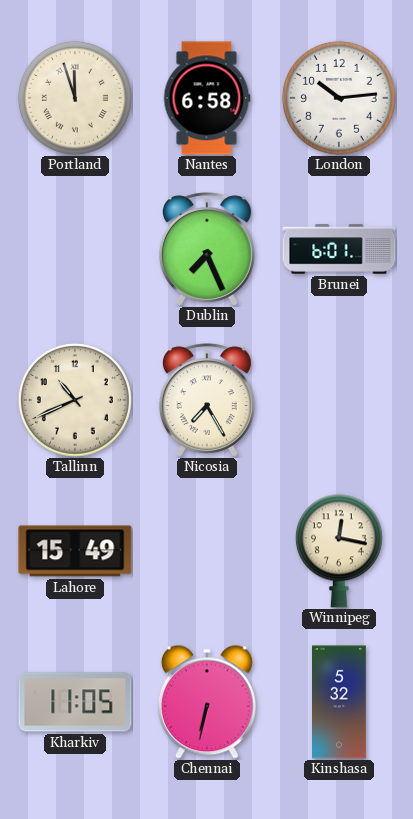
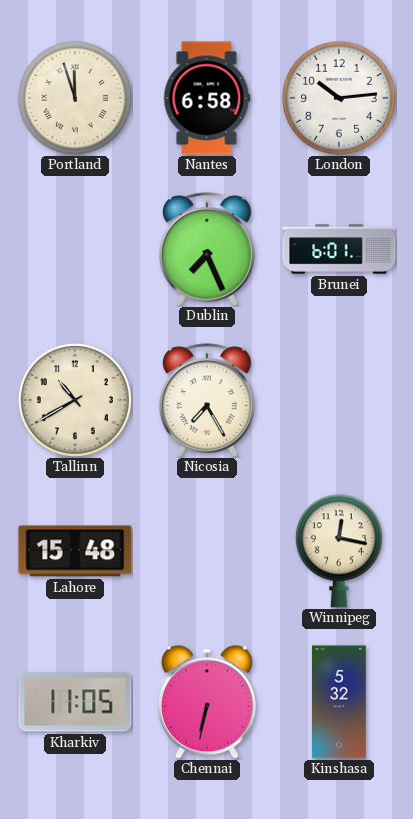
Tallinn: 10:41 -> 10:40 (75, 400)
Lahore: 15:49 -> 15:48 (75, 551)
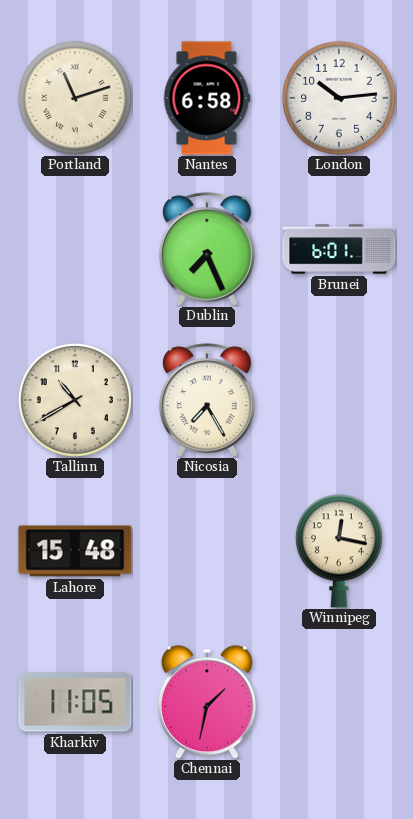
Portland: 11:57 -> 11:12 (75, 98)
Chennai: 6:32 -> 1:32 (207, 702)
Kinshasa: 5:32 -> none (340, 702)
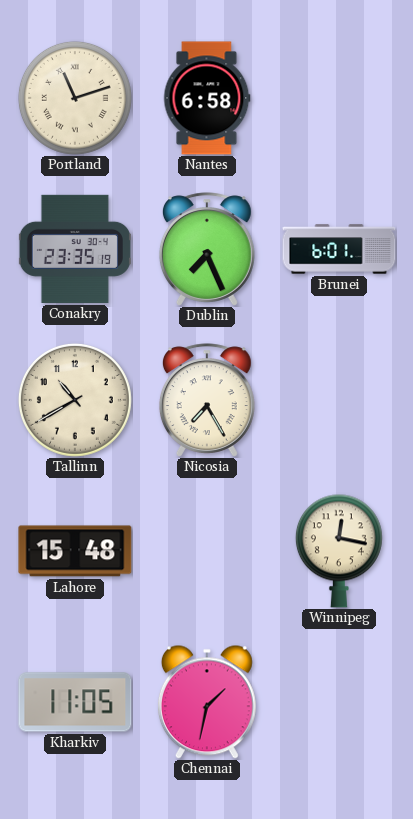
London: 10:14 -> none (339, 98)
Conakry: none -> 23:35 (75, 249)
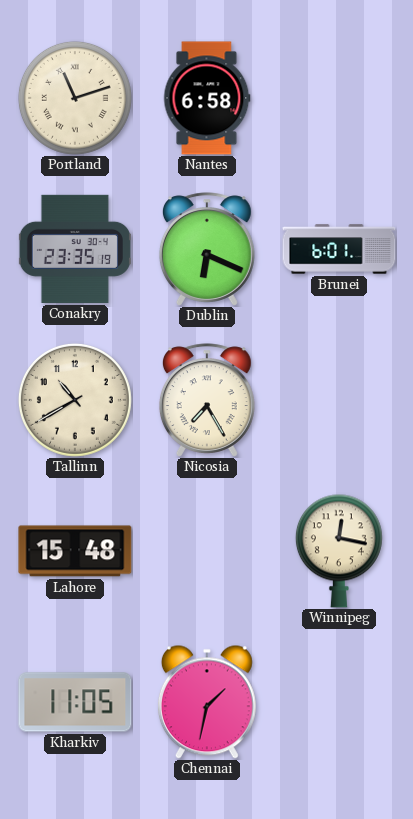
Dublin: 7:26 -> 6:19 (207, 249)
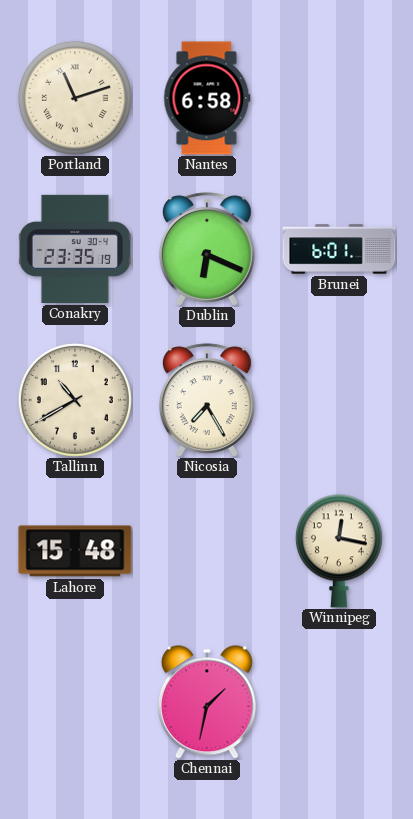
Kharkiv: 11:05 -> none (75, 702)
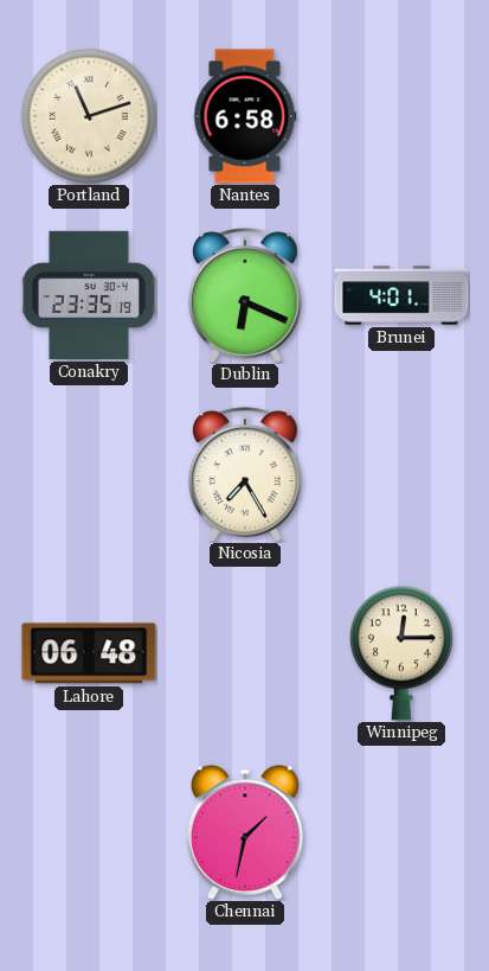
Brunei: 6:01 -> 4:01 (401, 295)
Tallinn: 10:40 -> none (75, 400)
Lahore: 15:48 -> 06:48 (89, 653)
Winnipeg: 12:17 -> 12:15 (401, 653)
